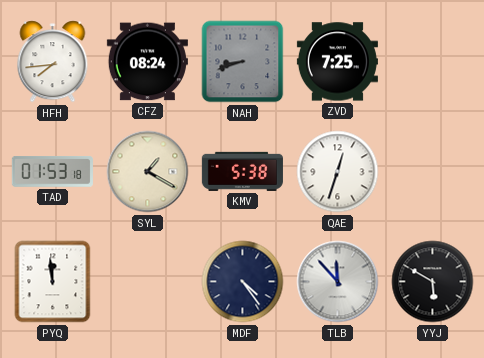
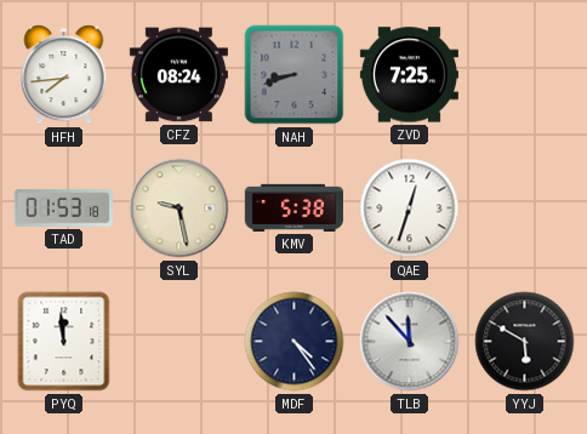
SYL: 1:20 -> 9:28 (179, 209)
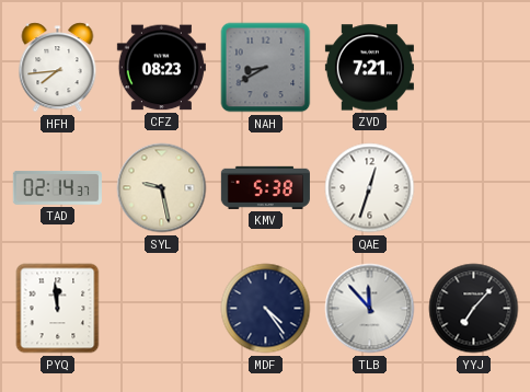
CFZ: 08:24 -> 08:23 (161, 68)
NAH: 8:42 -> 8:40 (266, 68)
ZVD: 7:25 -> 7:21 (369, 68)
TAD: 01:53 -> 02:14 (57, 188)
YYJ: 5:50 -> 7:07 (474, 309)
